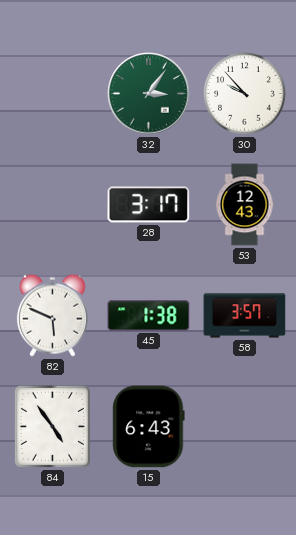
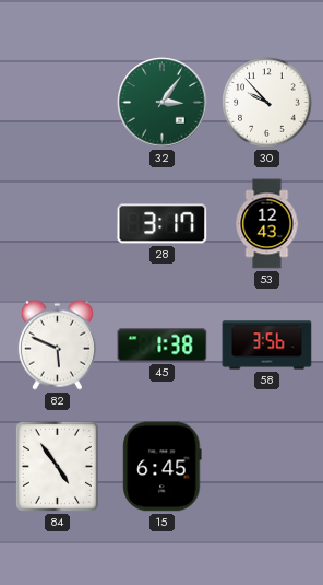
58: 3:57 -> 3:56 (267, 346)
15: 6:43 -> 6:45 (163, 467)
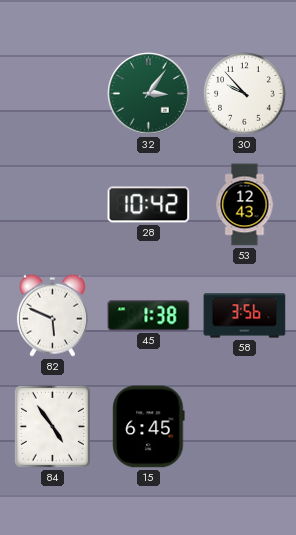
28: 3:17 -> 10:42 (149, 205)
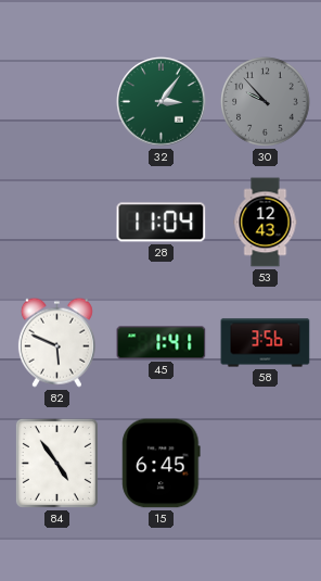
30 dial: white -> grey (266, 102)
28: 10:42 -> 11:04 (162, 223)
45: 1:38 -> 1:41 (162, 343)
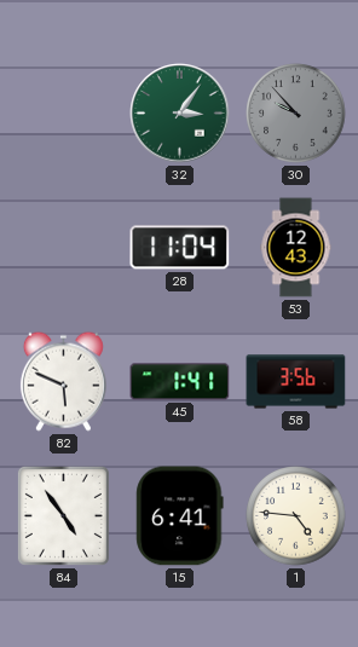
15: 6:45 -> 6:41 (180, 516)
1: none -> 4:46 (296, 516)
